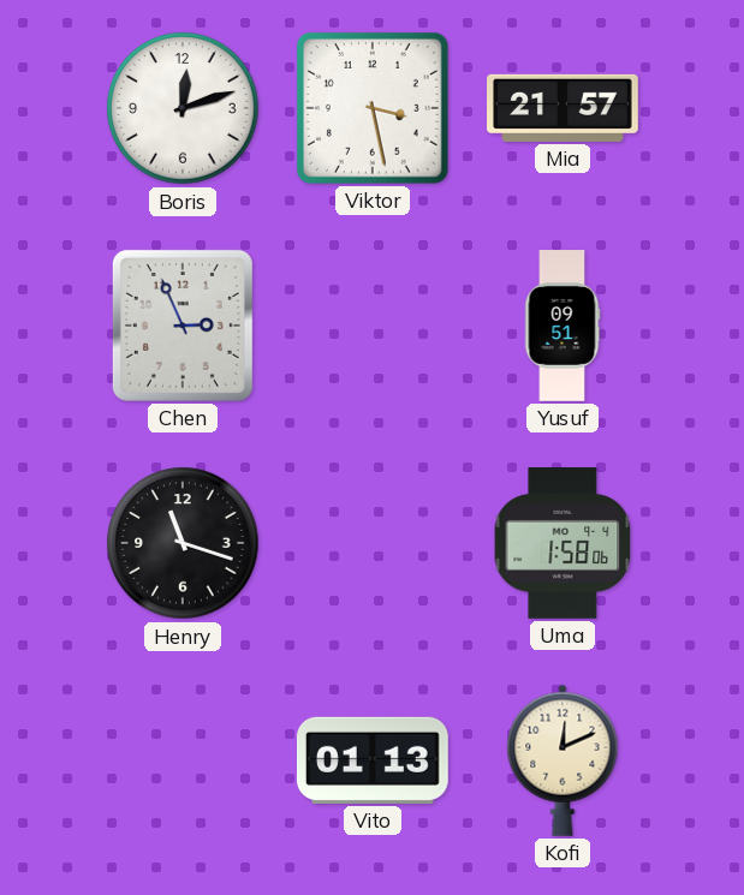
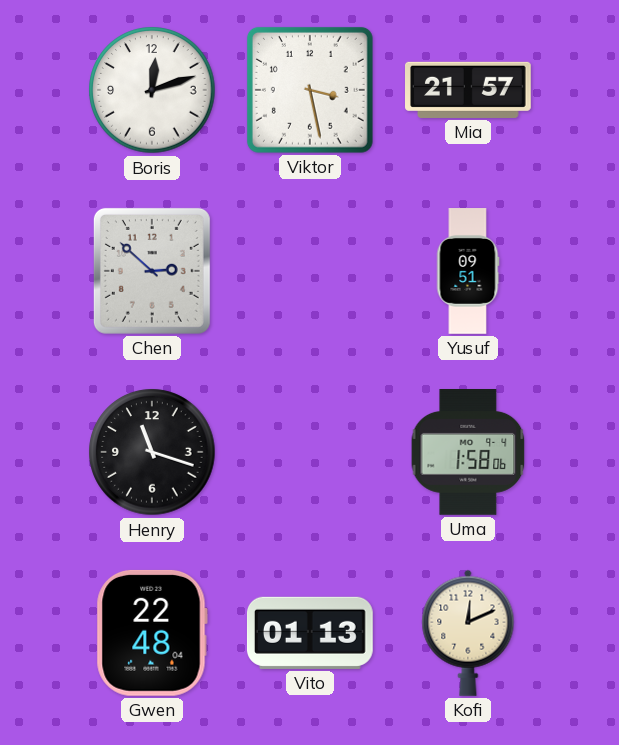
Chen: 2:56 -> 2:52 (152, 271)
Gwen: none -> 22:48 (152, 633)
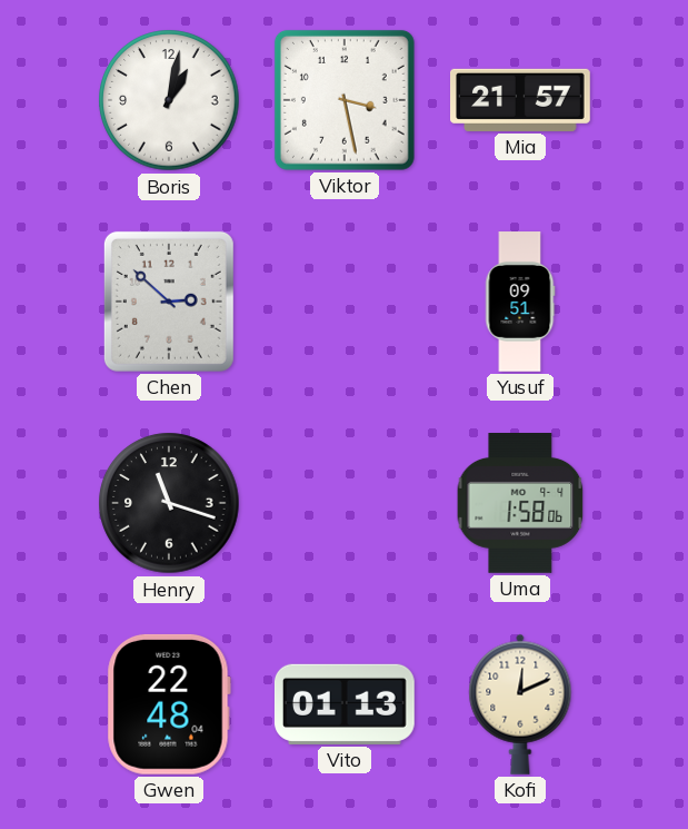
Boris: 12:12 -> 1:02 (169, 100)
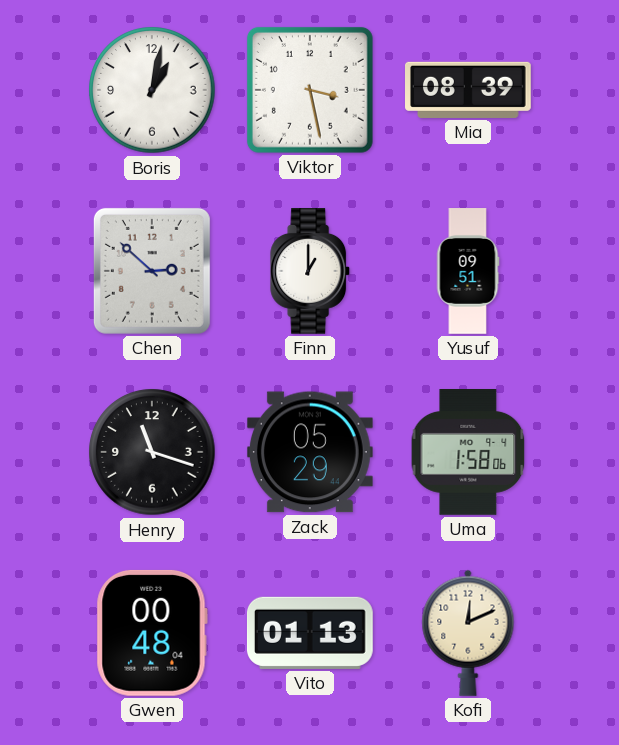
Mia: 21:57 -> 08:39 (469, 90)
Finn: none -> 1:00 (311, 272)
Zack: none -> 05:29 (310, 452)
Gwen: 22:48 -> 00:48 (152, 633)
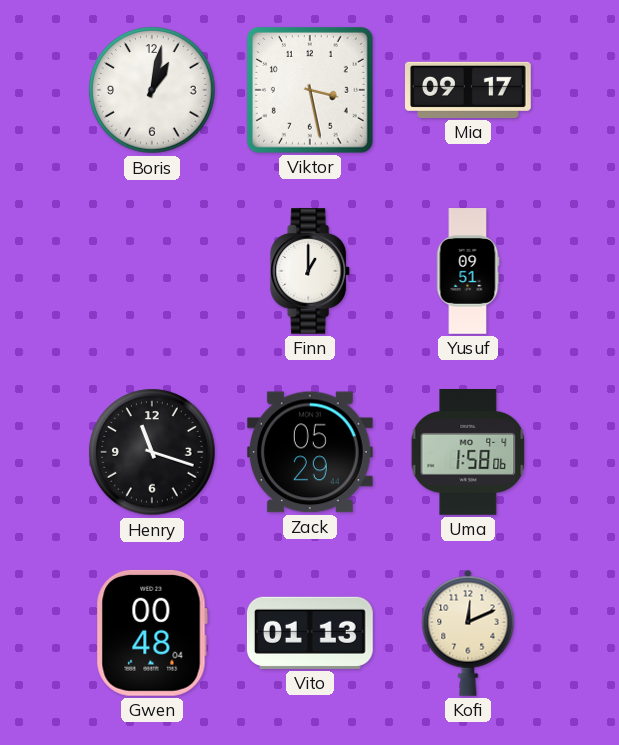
Mia: 08:39 -> 09:17 (469, 90)
Chen: 2:52 -> none (152, 271)
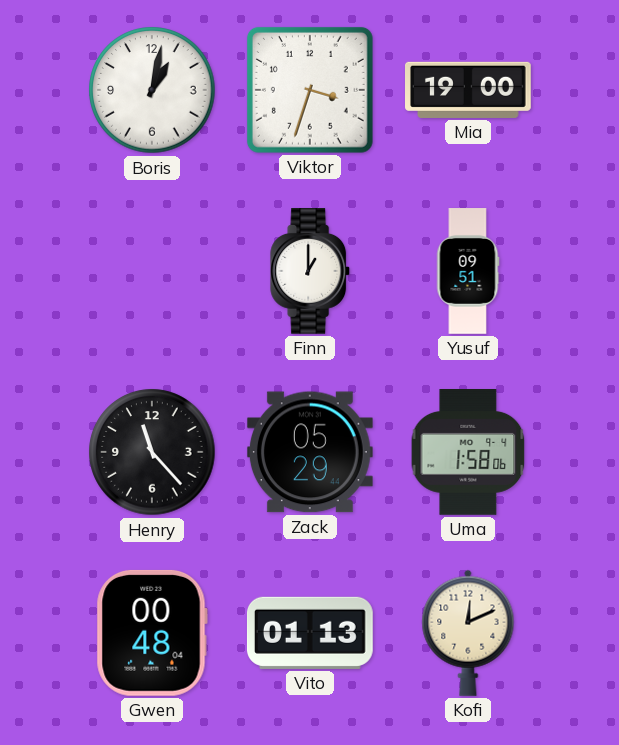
Viktor: 3:28 -> 3:33 (310, 90)
Mia: 09:17 -> 19:00 (469, 90)
Henry: 11:18 -> 11:23 (152, 452)
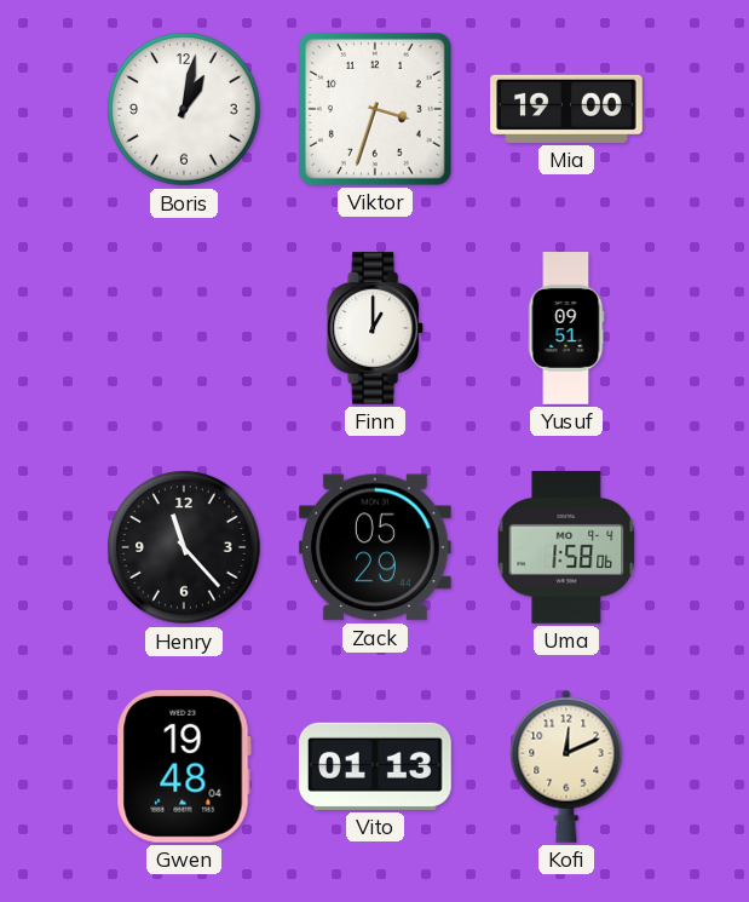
Gwen: 00:48 -> 19:48 (184, 766)
